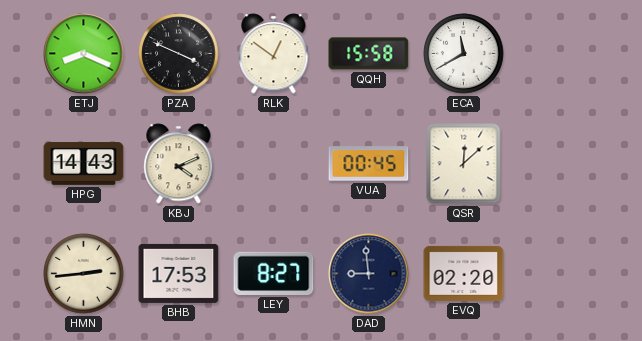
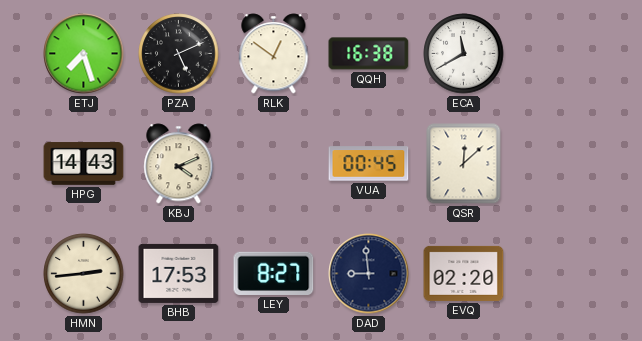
ETJ: 8:19 -> 7:27 (84, 54)
PZA: 3:49 -> 5:11 (179, 54)
QQH: 15:58 -> 16:38 (369, 54)
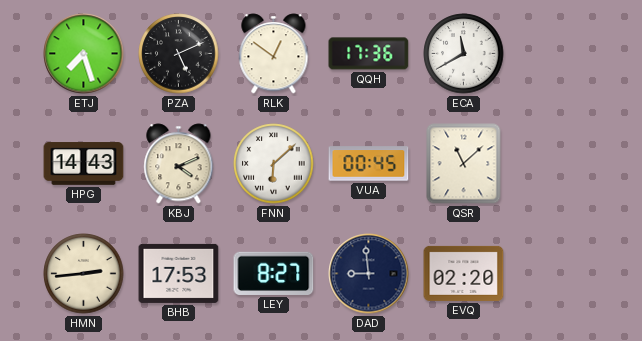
QQH: 16:38 -> 17:36 (369, 54)
FNN: none -> 6:08 (274, 164)
QSR: 12:08 -> 11:08 (464, 164)
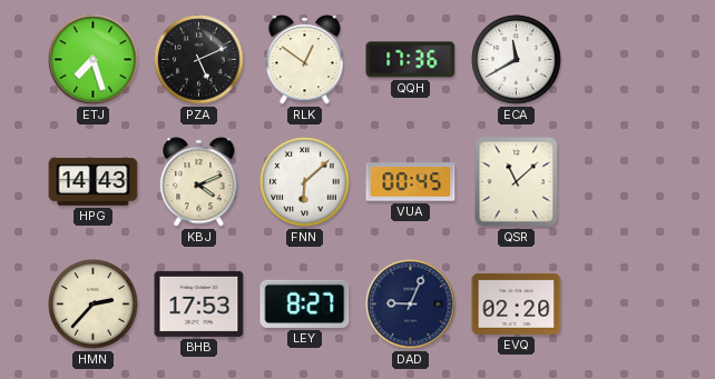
HMN: 2:44 -> 2:37 (94, 305)
DAD: 8:59 -> 9:04 (411, 305)
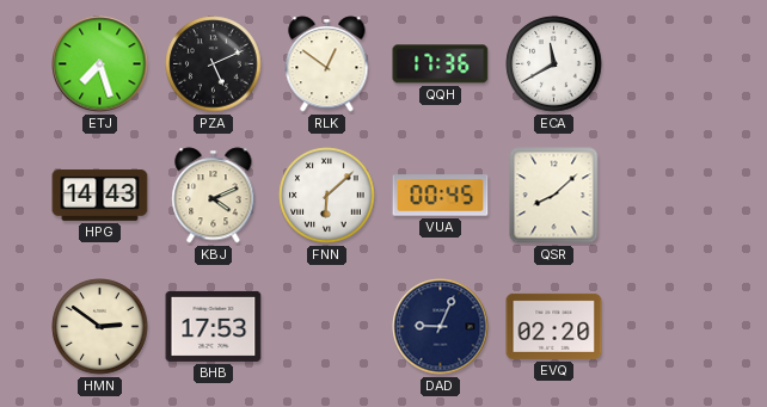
QSR: 11:08 -> 8:08 (554, 196)
HMN: 2:37 -> 2:51 (100, 327)
LEY: 8:27 -> none (305, 303)
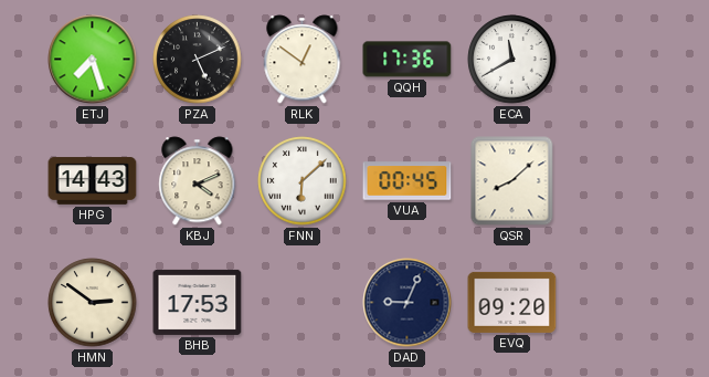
EVQ: 02:20 -> 09:20 (512, 302)
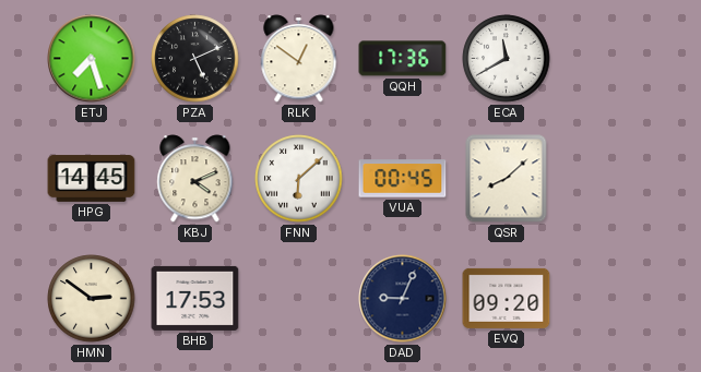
HPG: 14:43 -> 14:45 (92, 179)
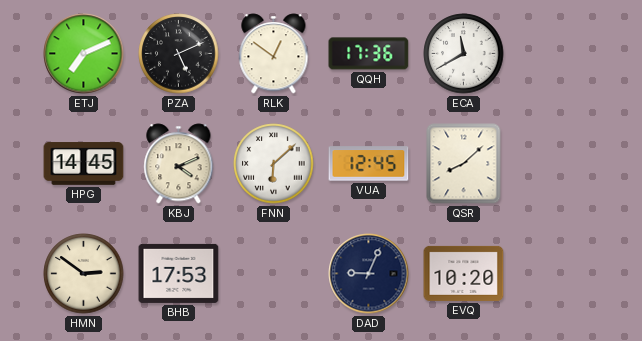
ETJ: 7:27 -> 7:11 (84, 54)
VUA: 00:45 -> 12:45 (369, 164)
EVQ: 09:20 -> 10:20 (464, 273)
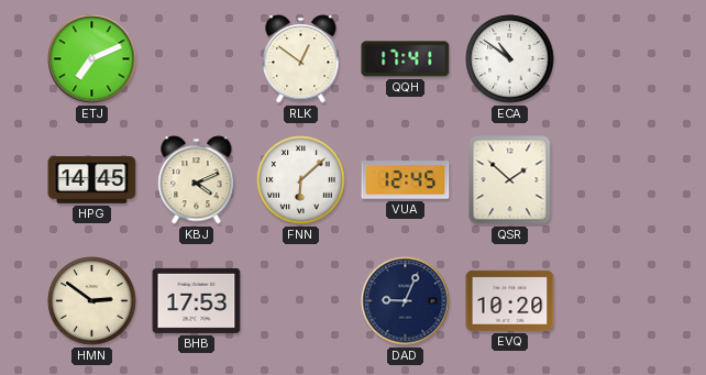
PZA: 5:11 -> none (179, 54)
QQH: 17:36 -> 17:41 (406, 59)
ECA: 11:40 -> 10:51 (510, 59)
QSR: 8:08 -> 1:52 (510, 180)
